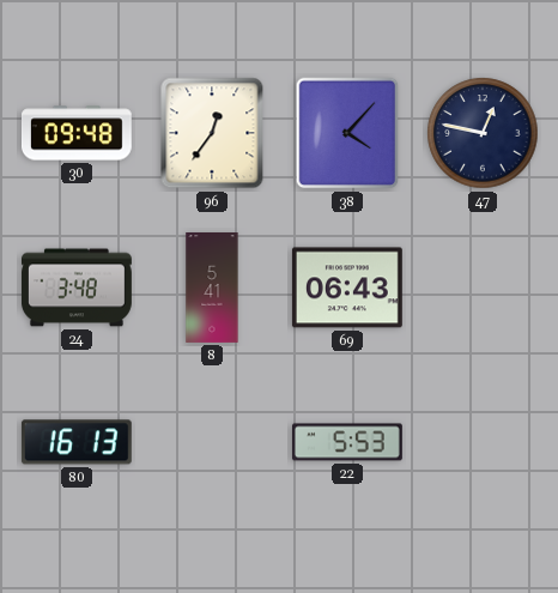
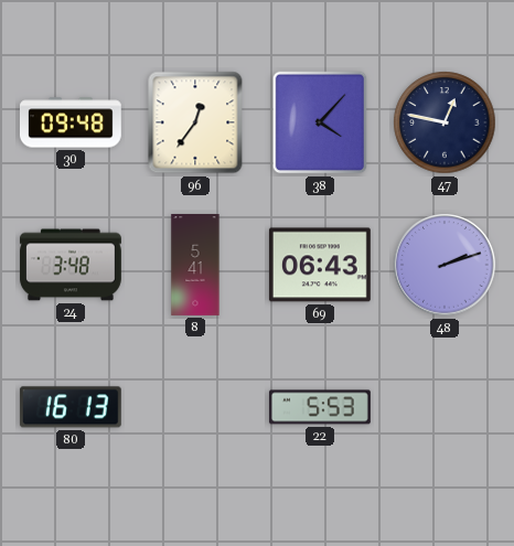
48: none -> 2:12 (445, 265)
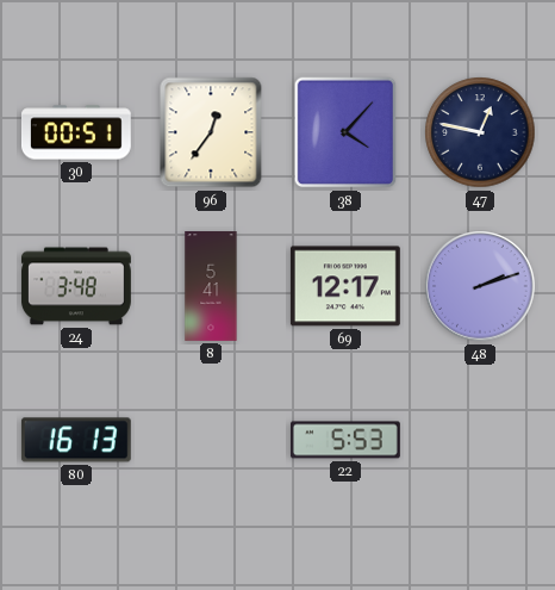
30: 09:48 -> 00:51 (76, 132)
69: 06:43 -> 12:17 (345, 286)
